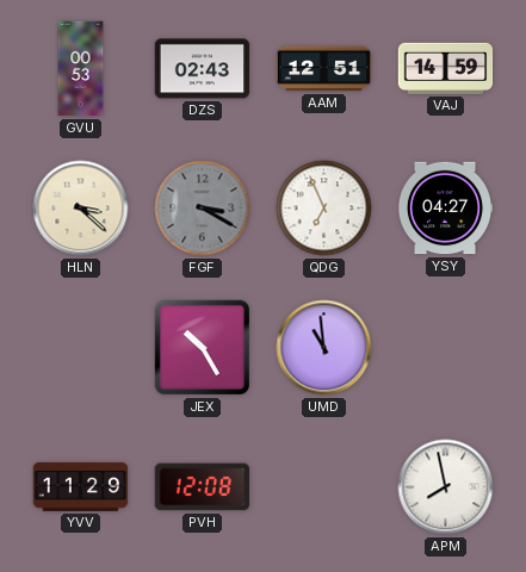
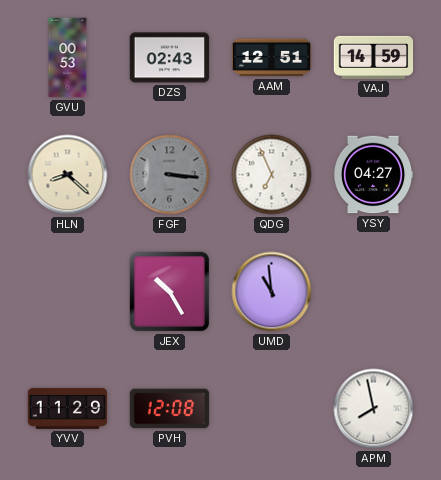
HLN: 3:22 -> 8:22 (68, 175)
FGF: 3:20 -> 3:16 (170, 175)
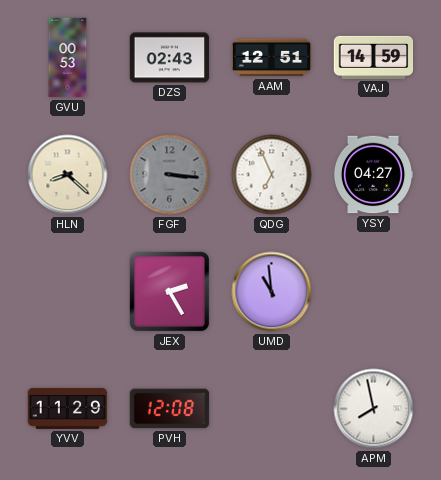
JEX: 10:25 -> 2:25 (169, 291)
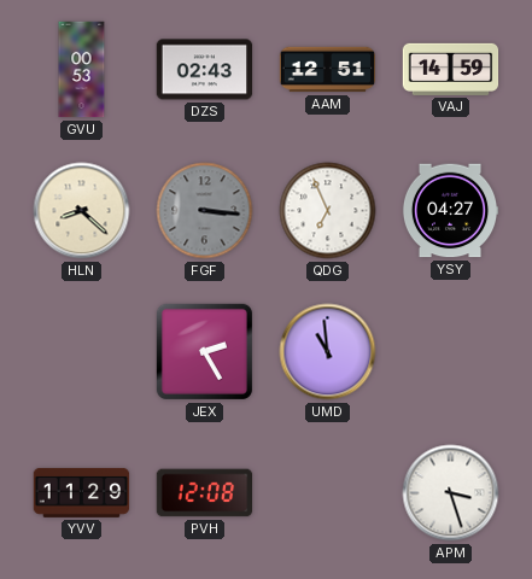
APM: 7:58 -> 3:27 (451, 493)
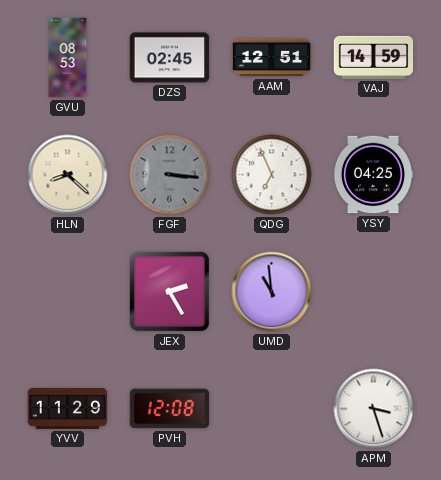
GVU: 00:53 -> 08:53 (68, 58)
DZS: 02:43 -> 02:45 (170, 58)
YSY: 04:27 -> 04:25 (373, 175)
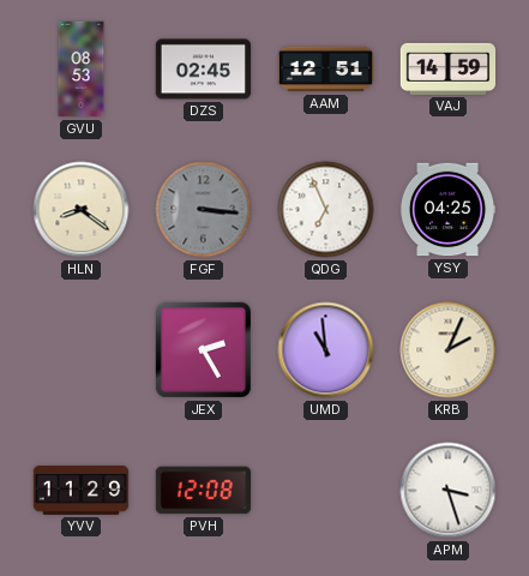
HLN: 8:22 -> 8:21 (82, 210)
KRB: none -> 2:04 (449, 350)
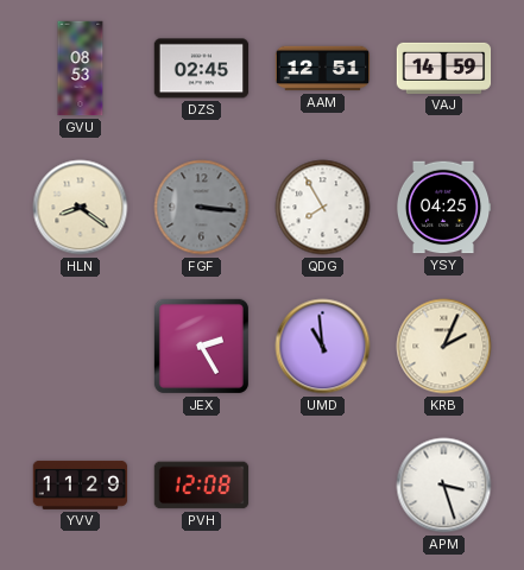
QDG: 6:56 -> 7:55 (323, 208)
